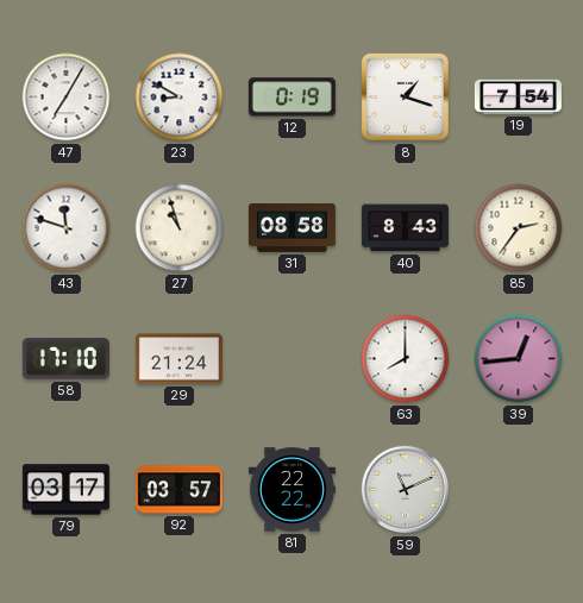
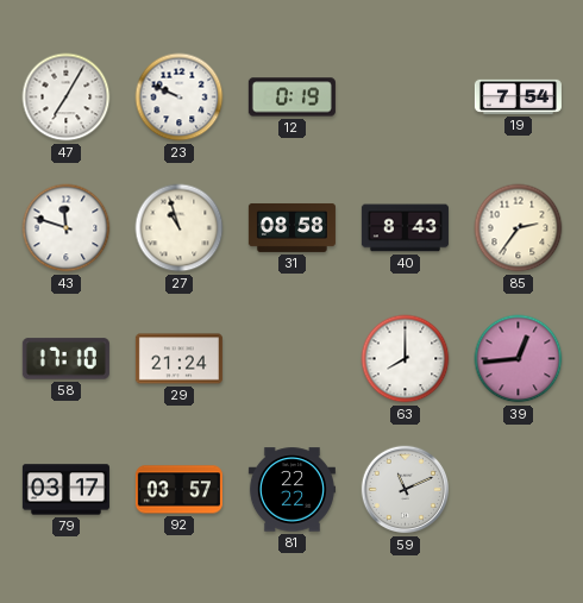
23: 8:50 -> 9:49 (180, 98)
8: 1:18 -> none (405, 96)
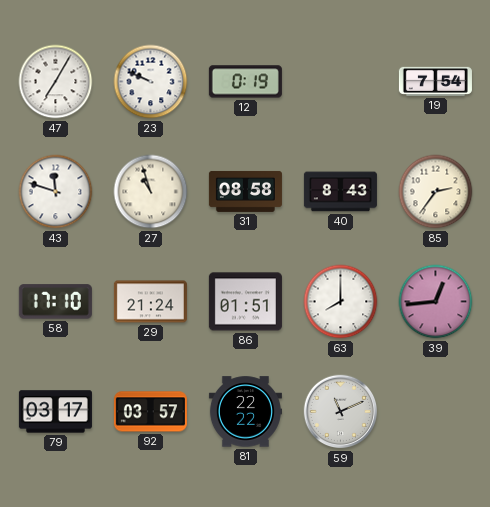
86: none -> 01:51 (245, 302)
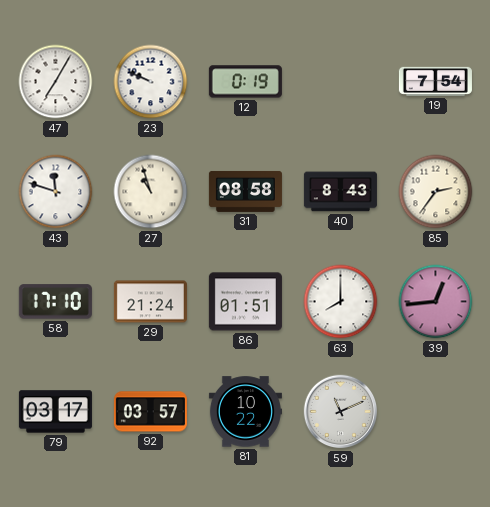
81: 22:22 -> 10:22 (245, 412)
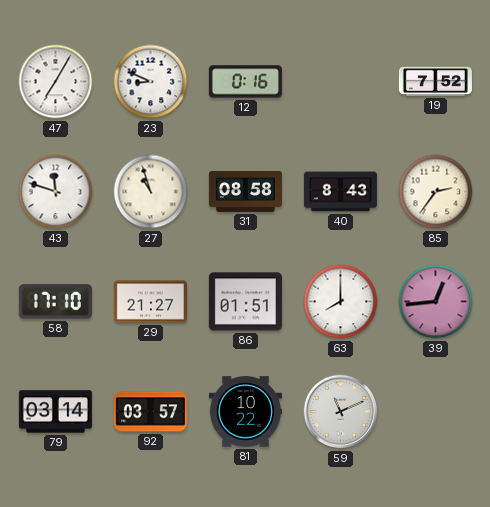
23: 9:49 -> 8:49 (151, 82)
12: 0:19 -> 0:16 (245, 82)
19: 7:54 -> 7:52 (435, 81)
29: 21:24 -> 21:27 (150, 302)
79: 03:17 -> 03:14 (55, 412)
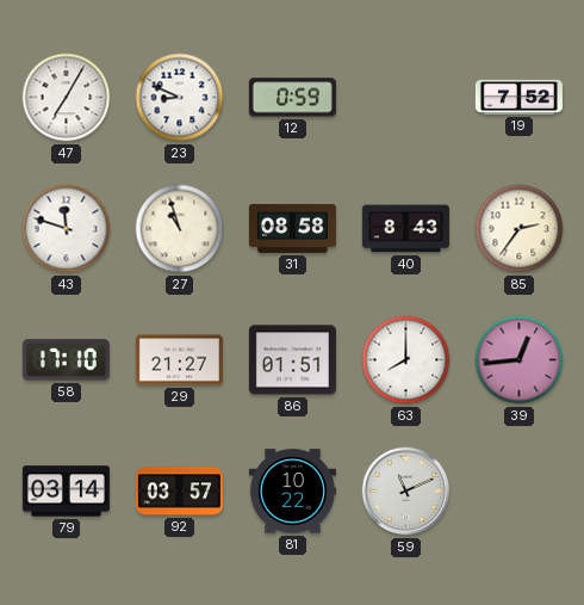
12: 0:16 -> 0:59 (292, 98)
